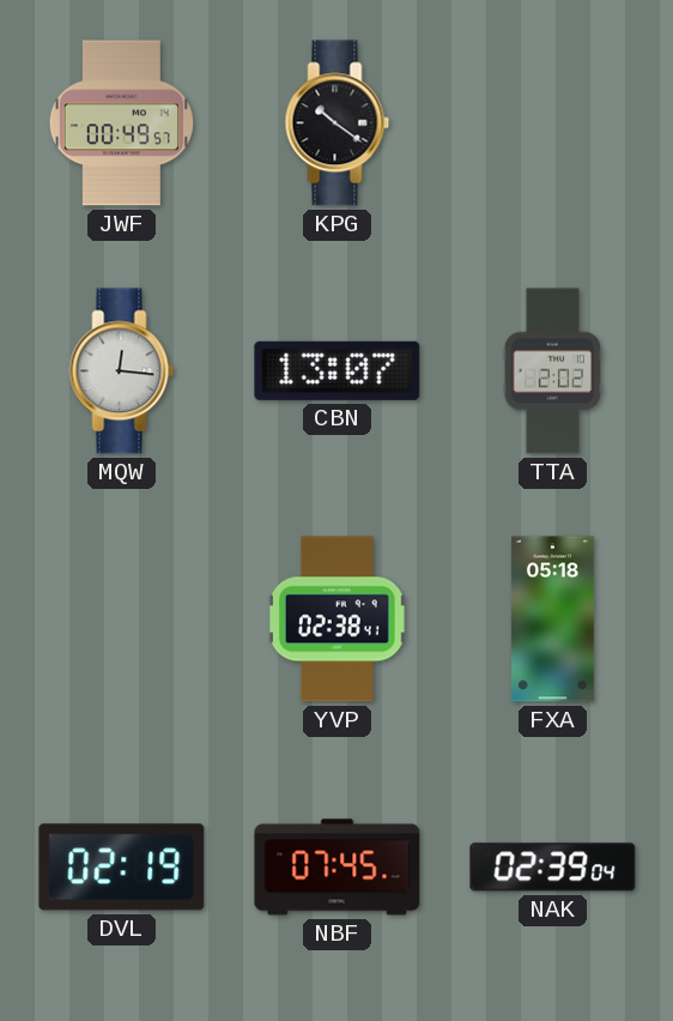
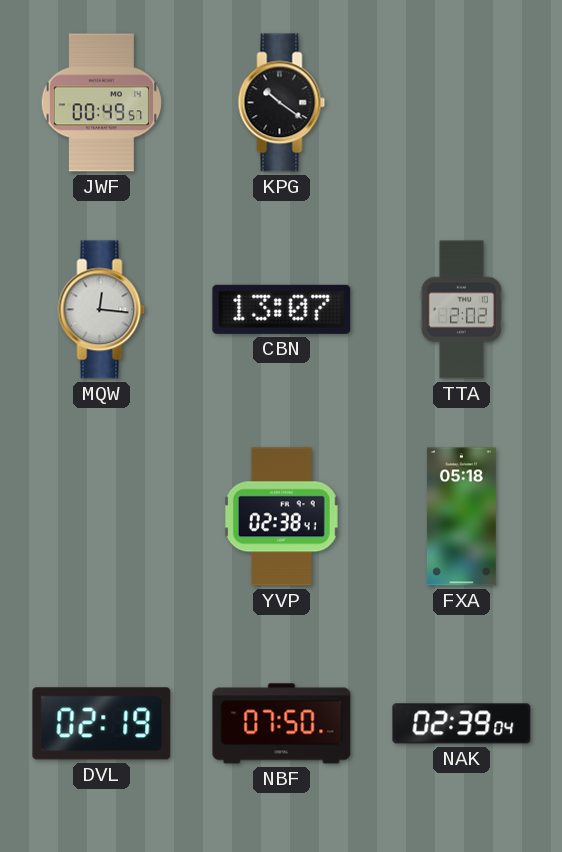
NBF: 07:45 -> 07:50 (282, 724)
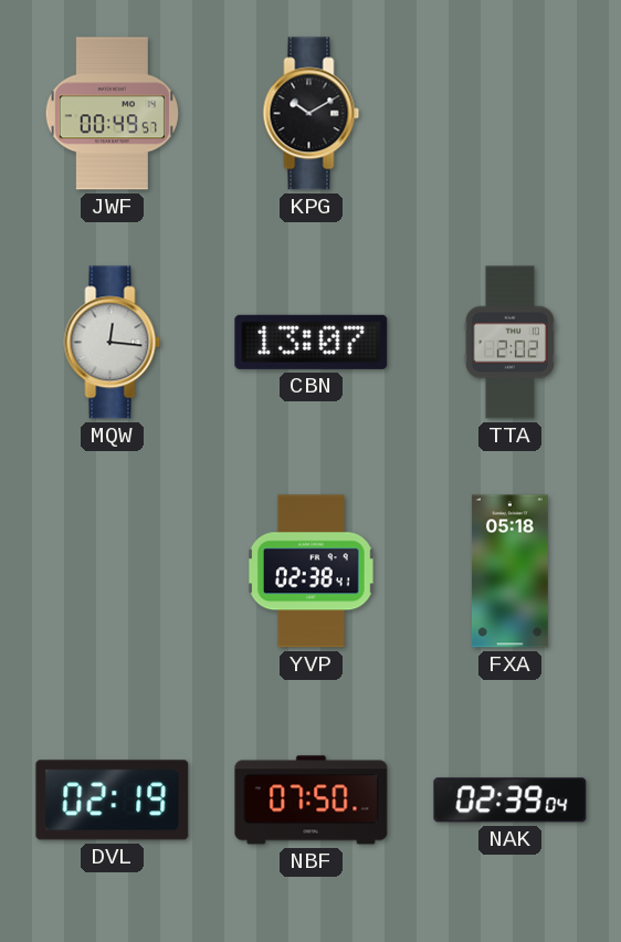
KPG: 10:21 -> 10:10 (312, 114)
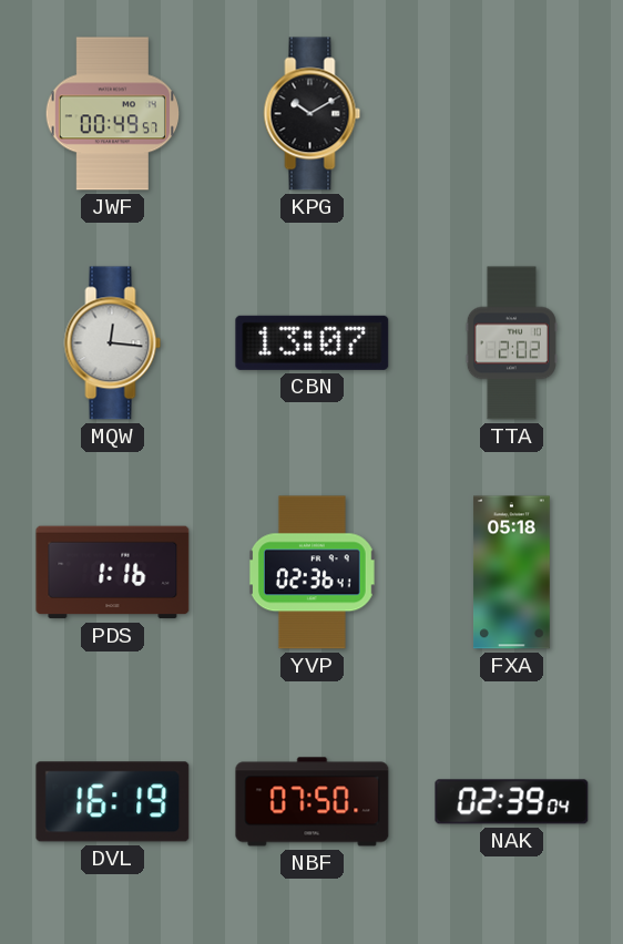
PDS: none -> 1:16 (113, 573)
YVP: 02:38 -> 02:36 (311, 573)
DVL: 02:19 -> 16:19 (113, 802)
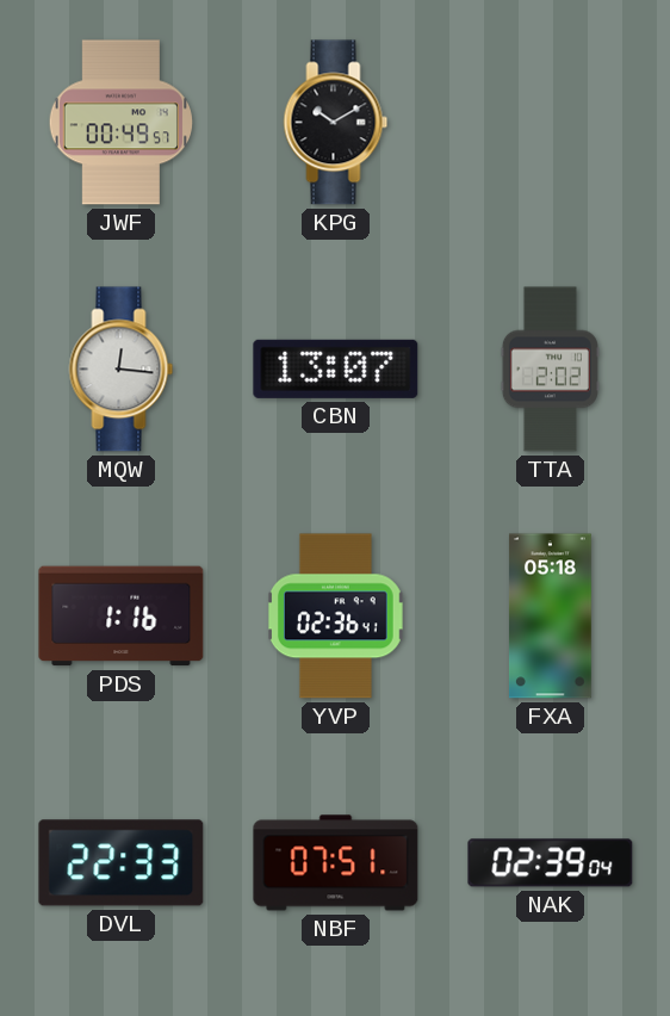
DVL: 16:19 -> 22:33 (122, 863)
NBF: 07:50 -> 07:51 (336, 863)
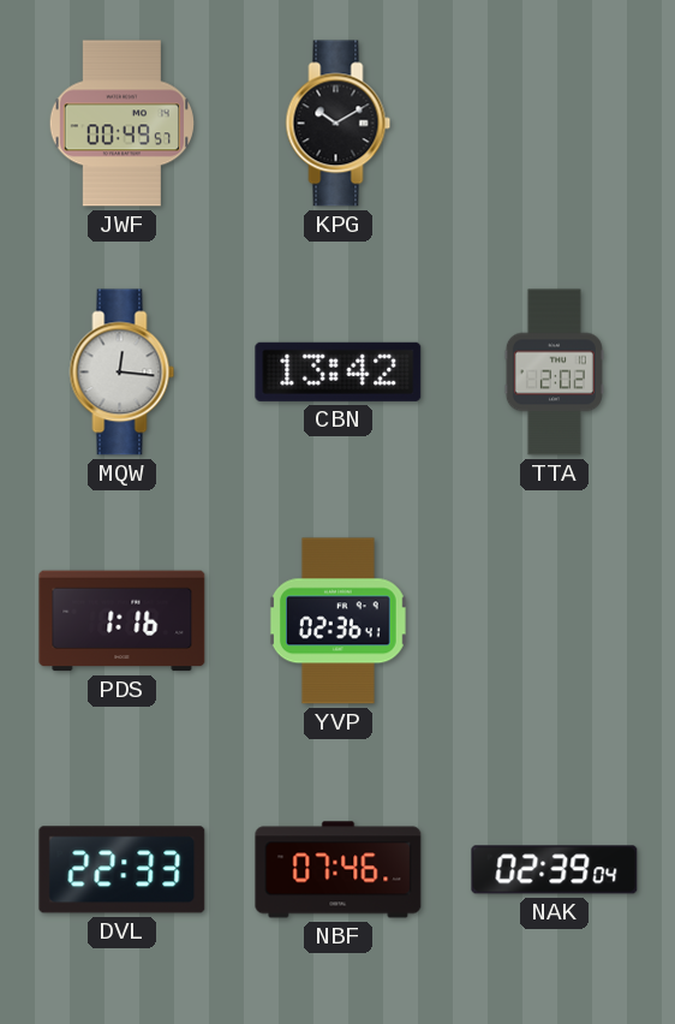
CBN: 13:07 -> 13:42 (339, 371)
FXA: 05:18 -> none (550, 617)
NBF: 07:51 -> 07:46 (339, 870)
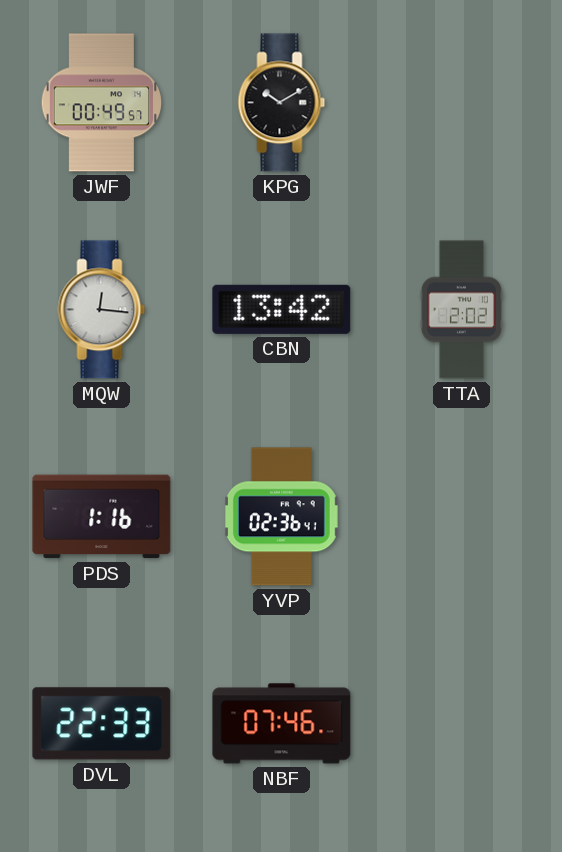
NAK: 02:39 -> none (555, 870)
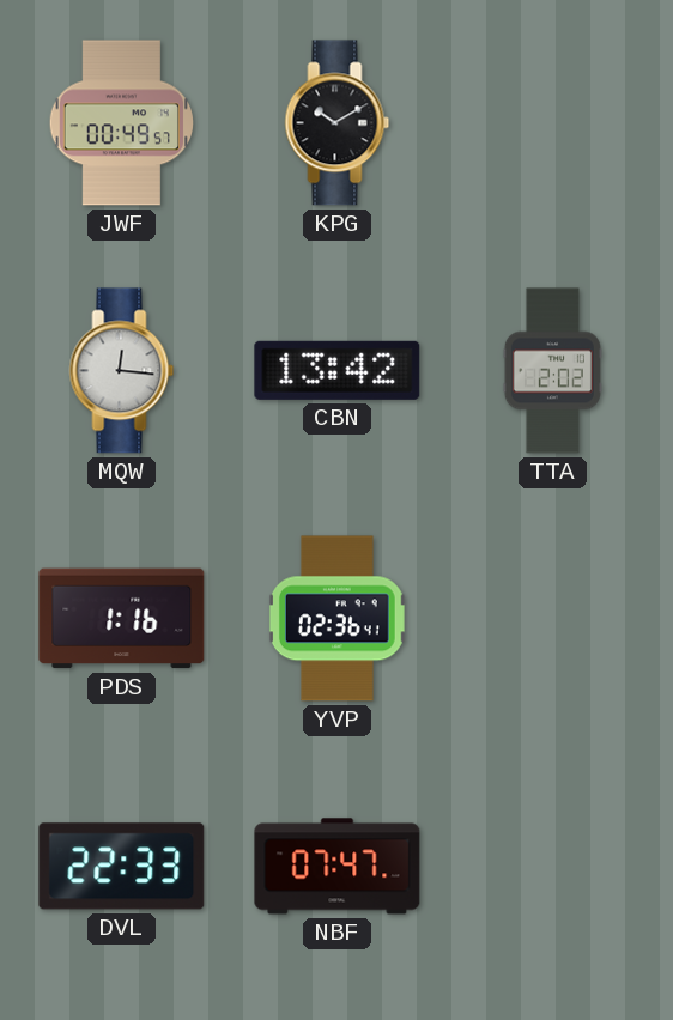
NBF: 07:46 -> 07:47 (338, 867)
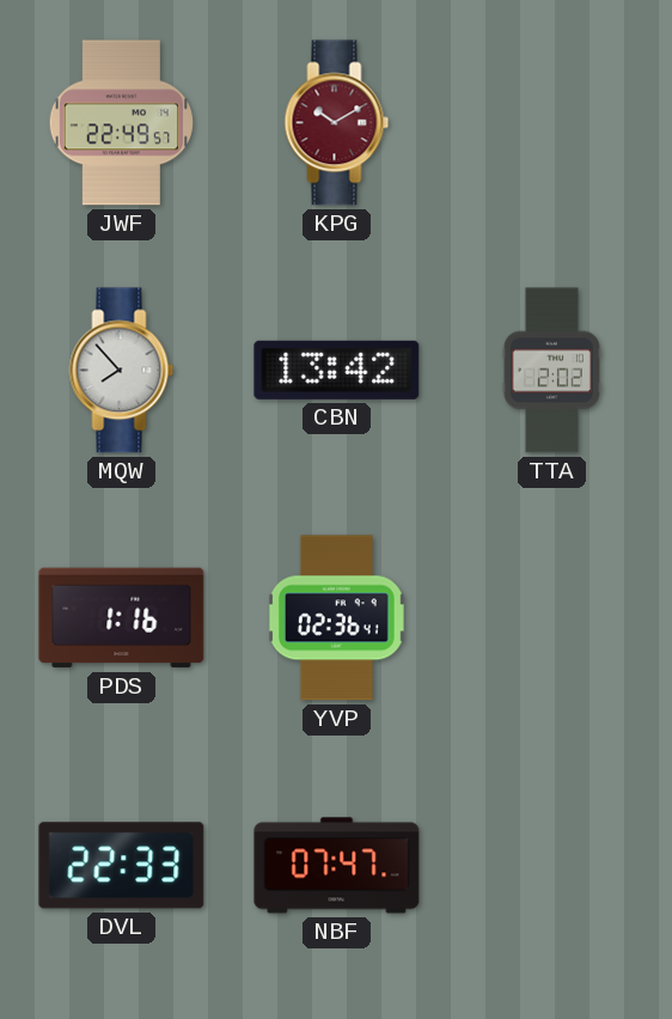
JWF: 00:49 -> 22:49 (121, 123)
KPG dial: black -> burgundy (337, 123)
MQW: 12:16 -> 7:53 (122, 371)
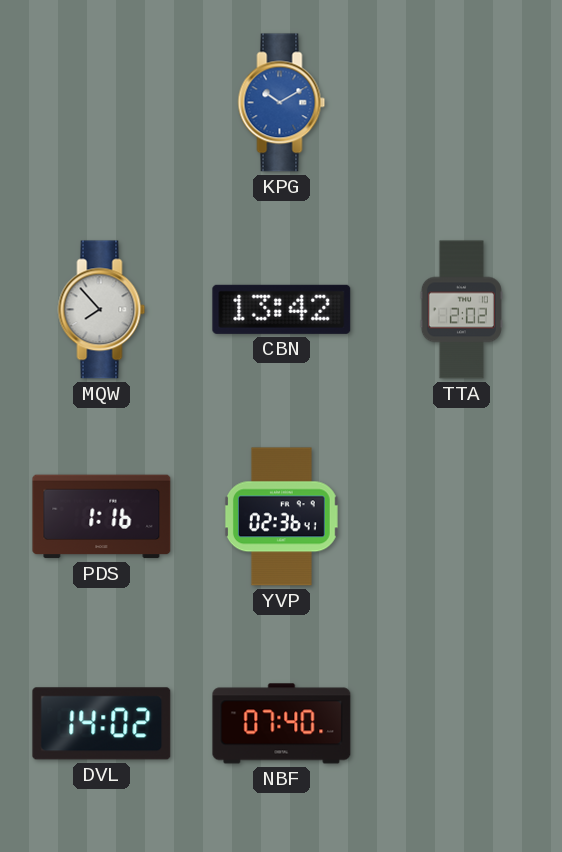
JWF: 22:49 -> none (121, 123)
KPG dial: burgundy -> blue (282, 103)
DVL: 22:33 -> 14:02 (102, 724)
NBF: 07:47 -> 07:40 (282, 724)
